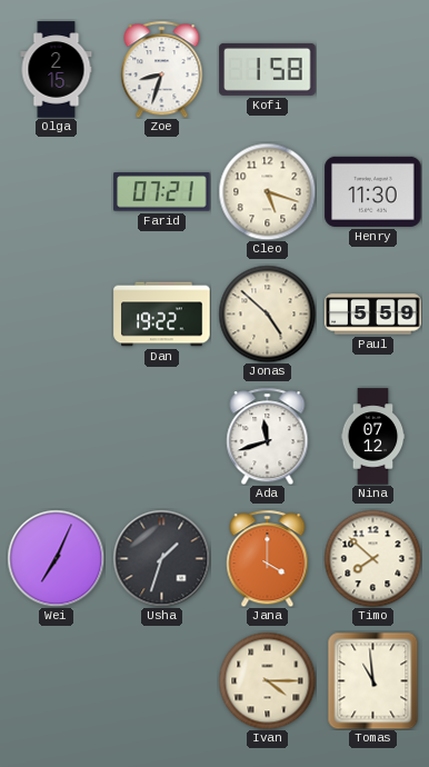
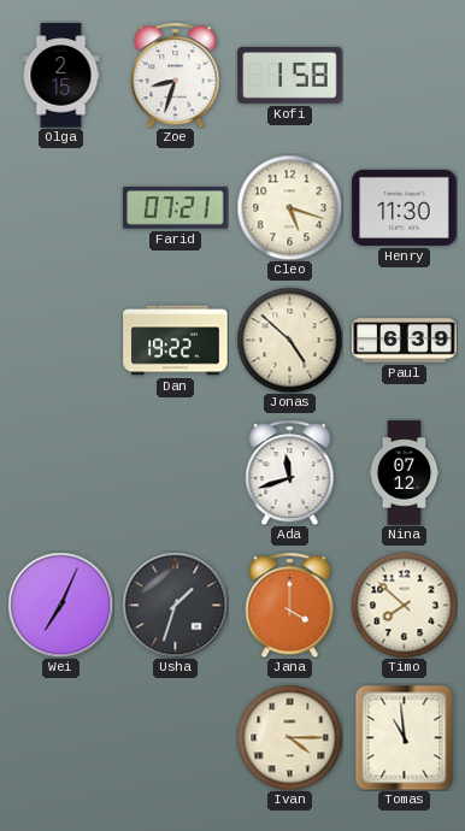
Paul: 5:59 -> 6:39 (405, 341)
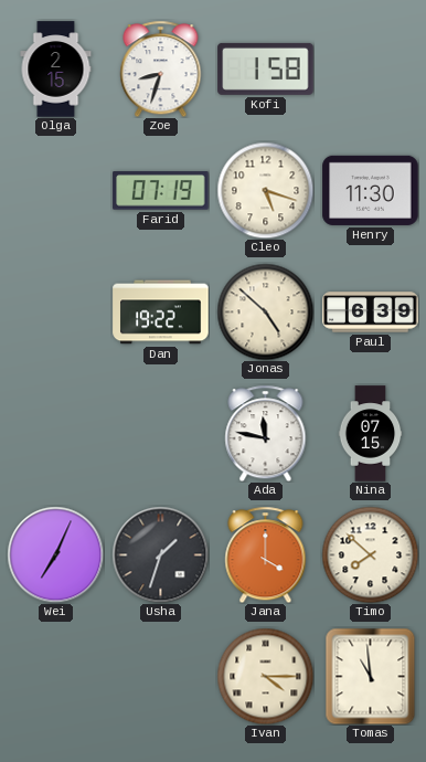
Farid: 07:21 -> 07:19 (161, 191)
Ada: 11:42 -> 11:47 (266, 433)
Nina: 07:12 -> 07:15 (371, 434)
